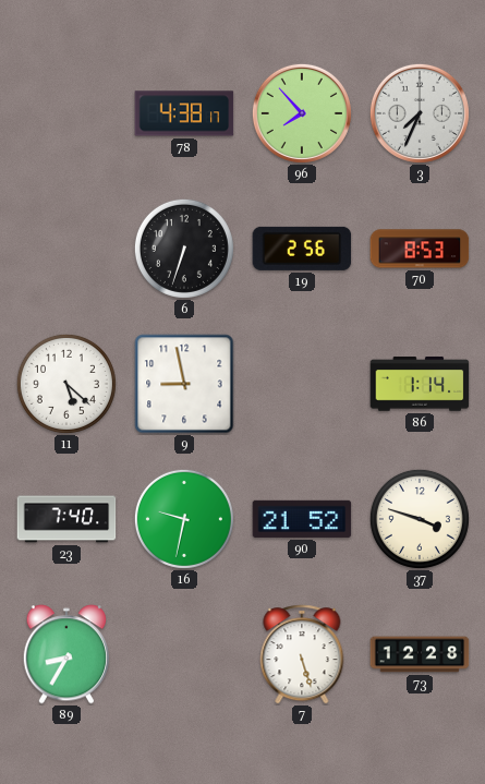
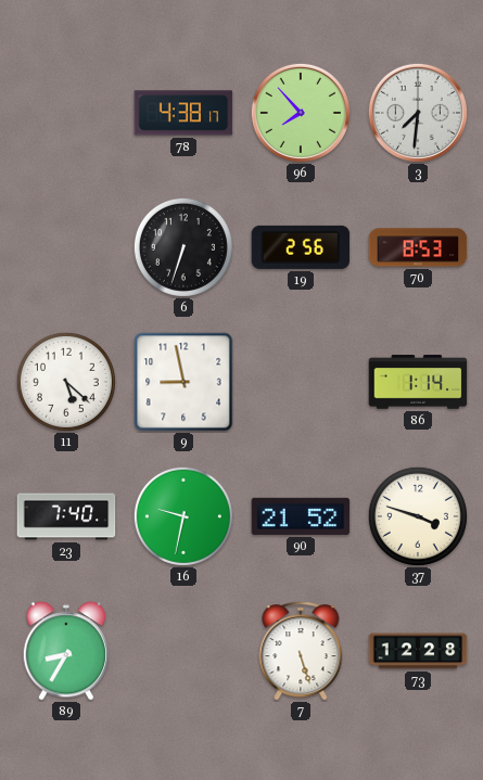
3: 7:34 -> 7:31 (418, 113)
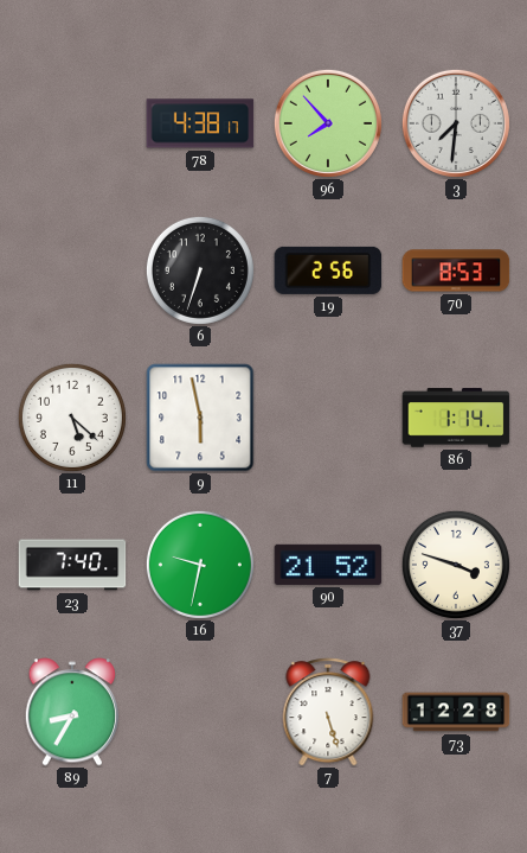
9: 8:58 -> 5:58 (200, 418)
